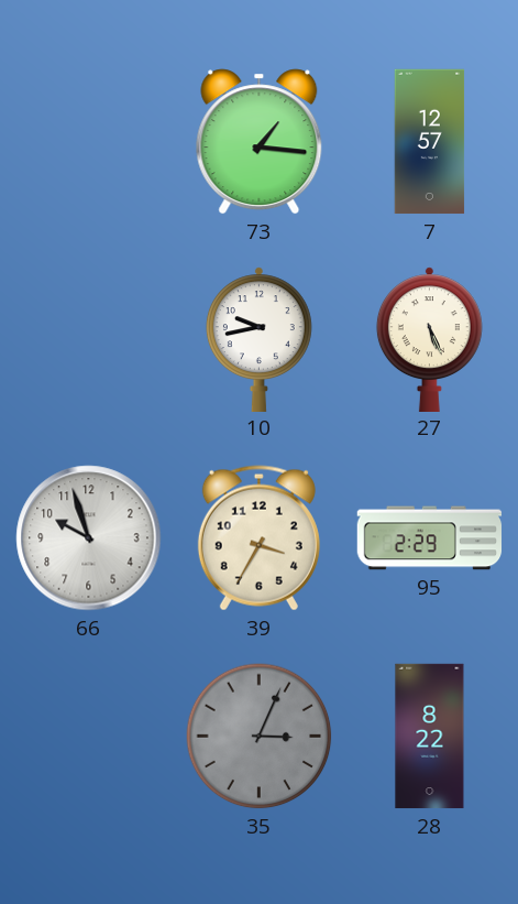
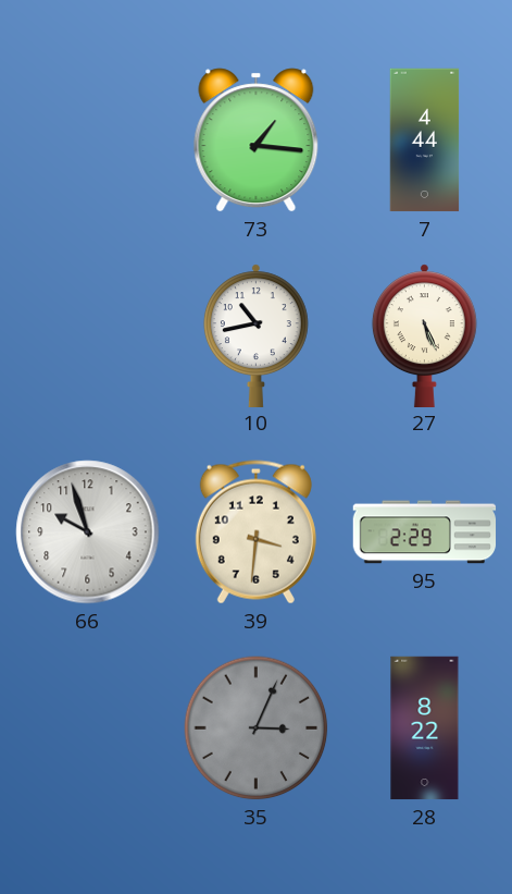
7: 12:57 -> 4:44 (425, 140)
10: 9:43 -> 10:43 (255, 335)
39: 3:35 -> 3:31 (255, 532)
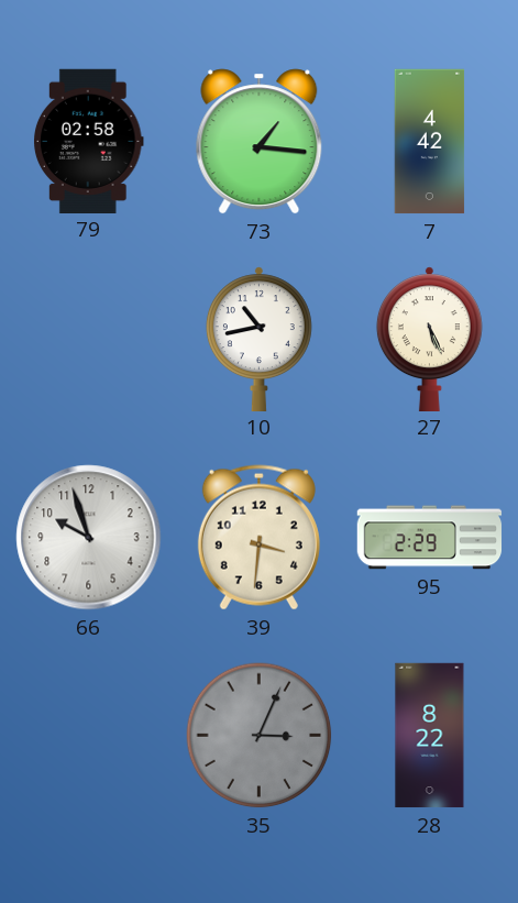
79: none -> 02:58 (89, 141)
7: 4:44 -> 4:42 (430, 142)
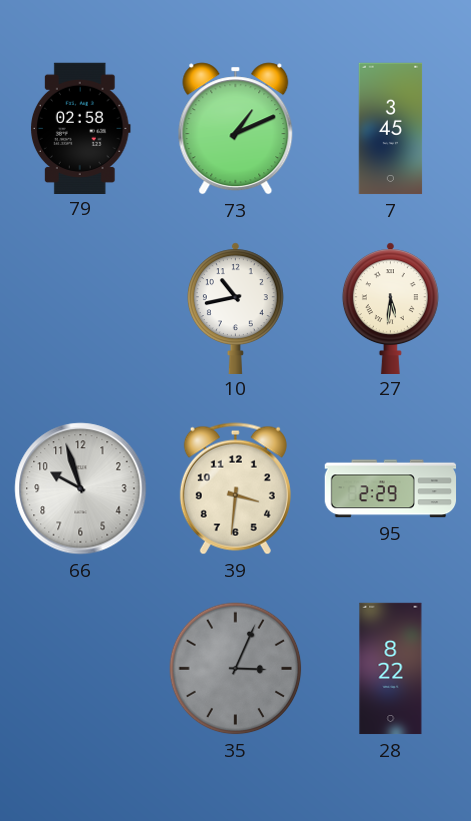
73: 1:16 -> 1:11 (236, 129)
7: 4:42 -> 3:45 (391, 129)
27: 5:26 -> 5:31 (390, 308)
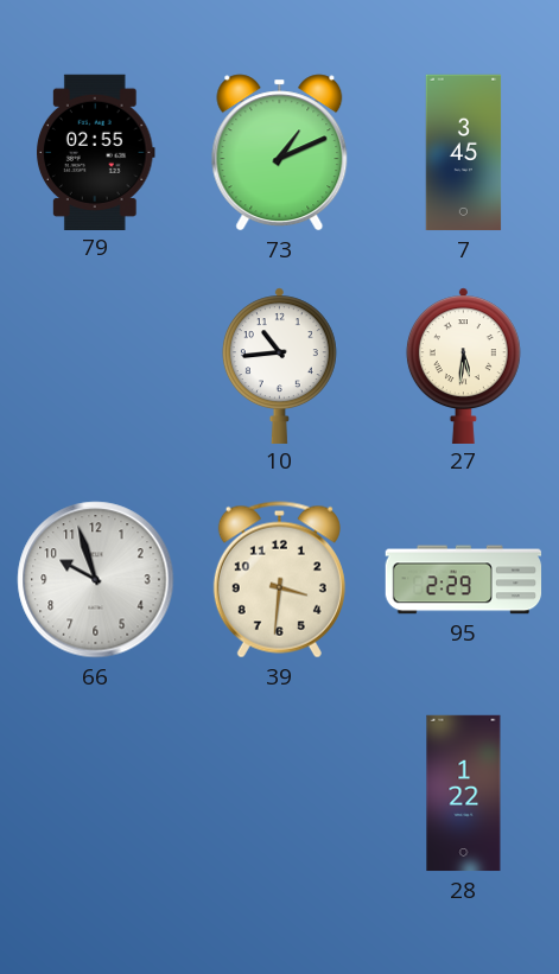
79: 02:58 -> 02:55 (96, 152)
10: 10:43 -> 10:44 (279, 365)
35: 3:04 -> none (236, 669)
28: 8:22 -> 1:22 (464, 794)
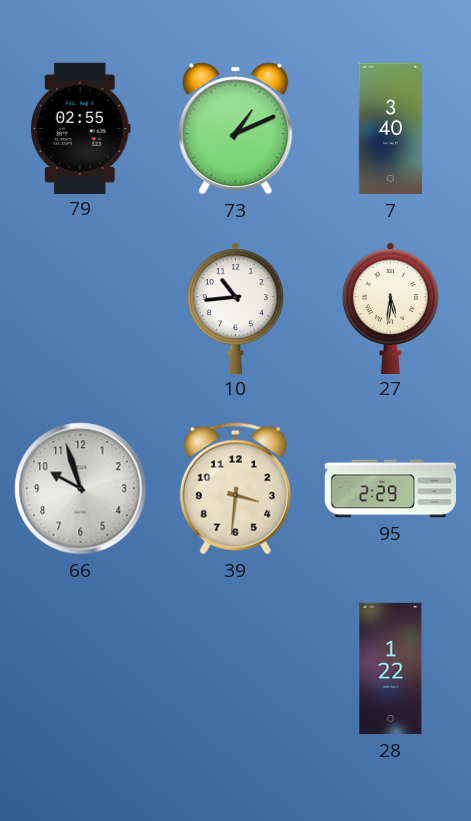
7: 3:45 -> 3:40 (391, 129)
